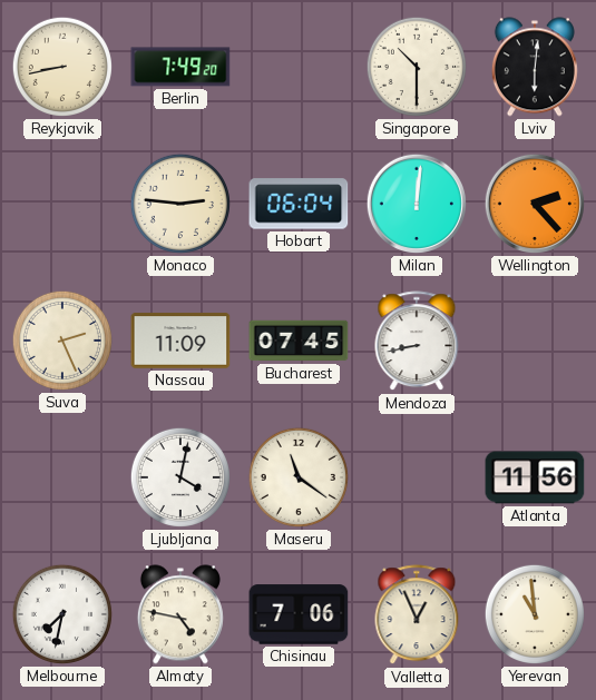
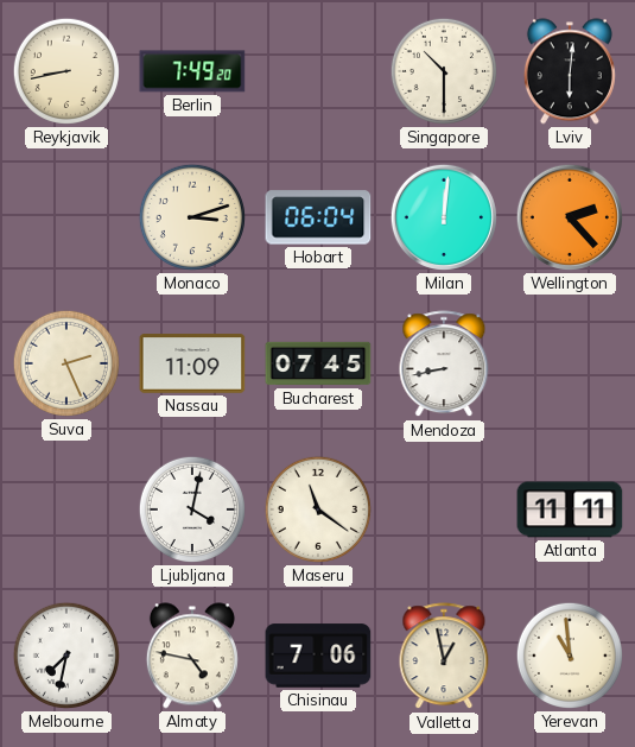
Monaco: 2:46 -> 3:12 (192, 217)
Atlanta: 11:56 -> 11:11 (570, 509)
Valletta: 12:56 -> 12:58 (444, 657)
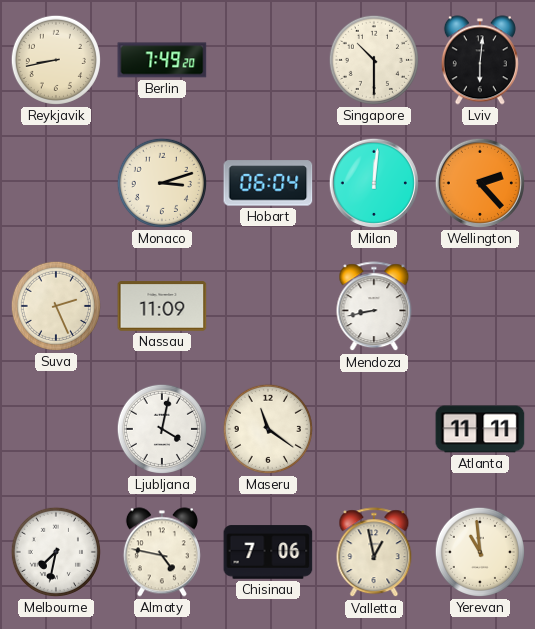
Bucharest: 07:45 -> none (318, 363)
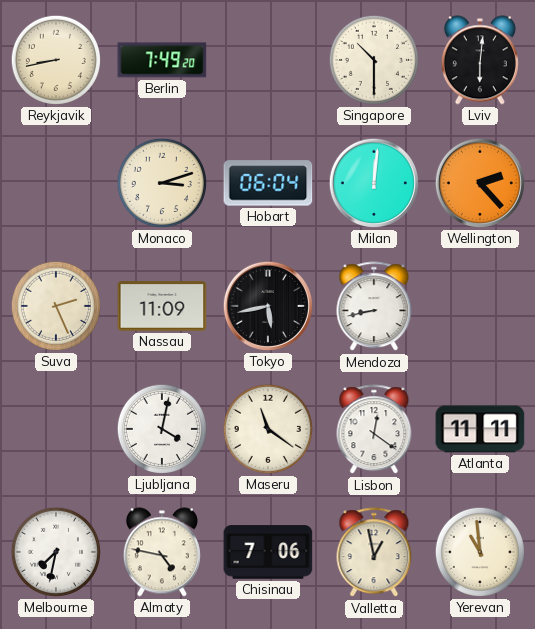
Tokyo: none -> 5:43 (268, 306)
Lisbon: none -> 12:21 (374, 430)
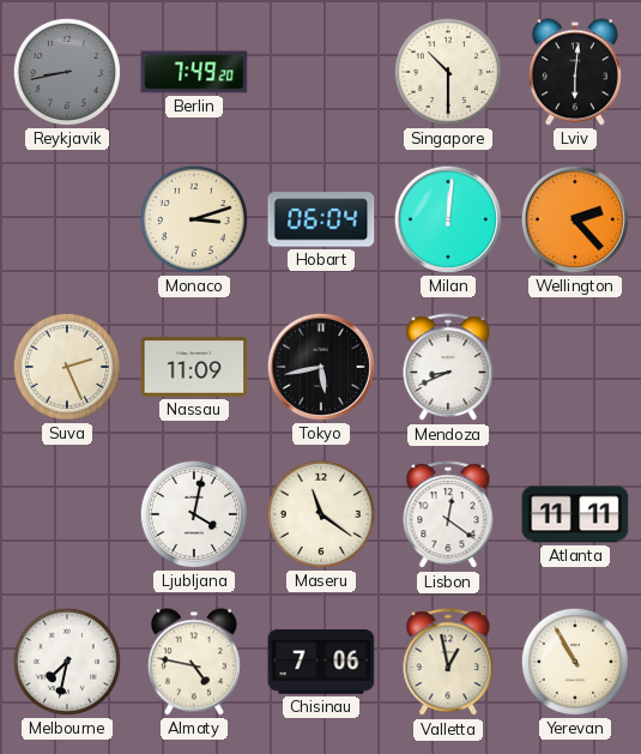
Reykjavik dial: cream -> grey (67, 72)
Mendoza: 8:43 -> 8:41 (448, 368)
Yerevan: 10:59 -> 10:55 (575, 662)
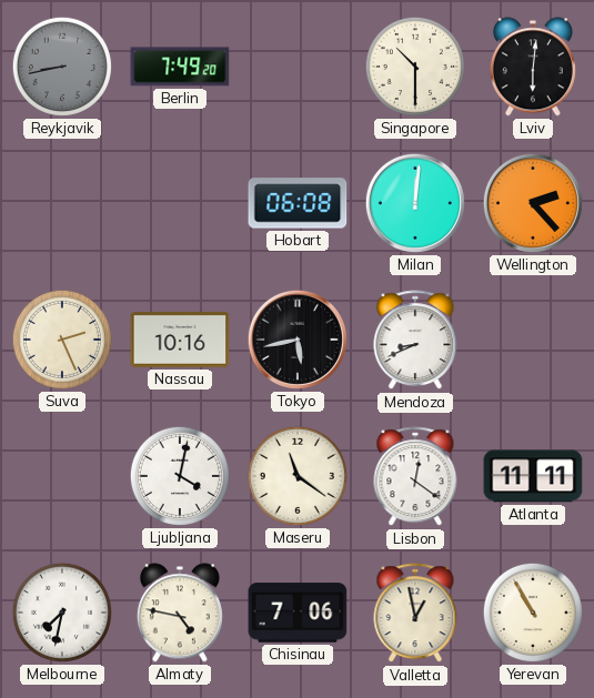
Monaco: 3:12 -> none (194, 219)
Hobart: 06:04 -> 06:08 (298, 203)
Nassau: 11:09 -> 10:16 (180, 340)
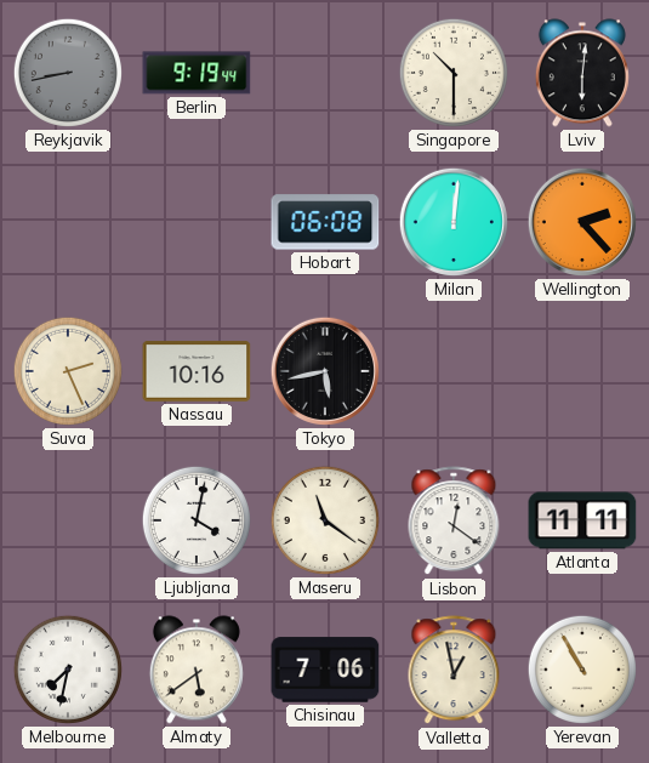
Berlin: 7:49 -> 9:19 (197, 73)
Mendoza: 8:41 -> none (415, 341)
Almaty: 4:47 -> 5:39 (197, 670)
